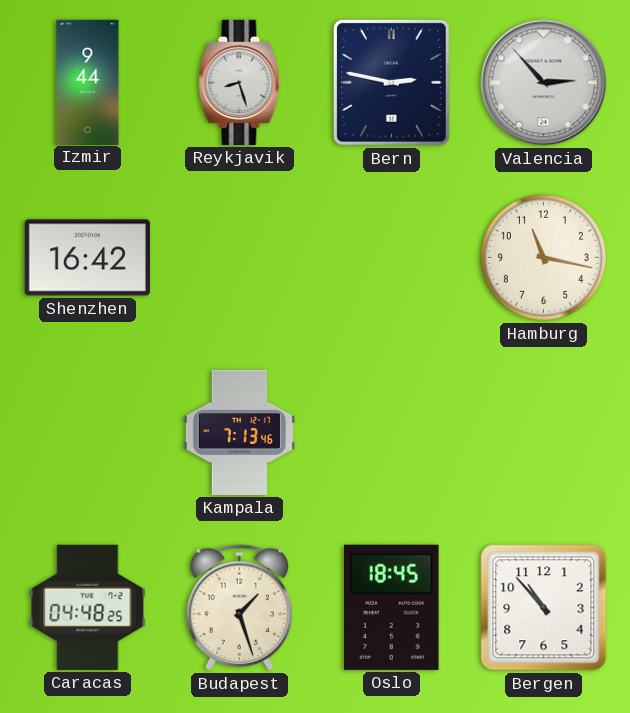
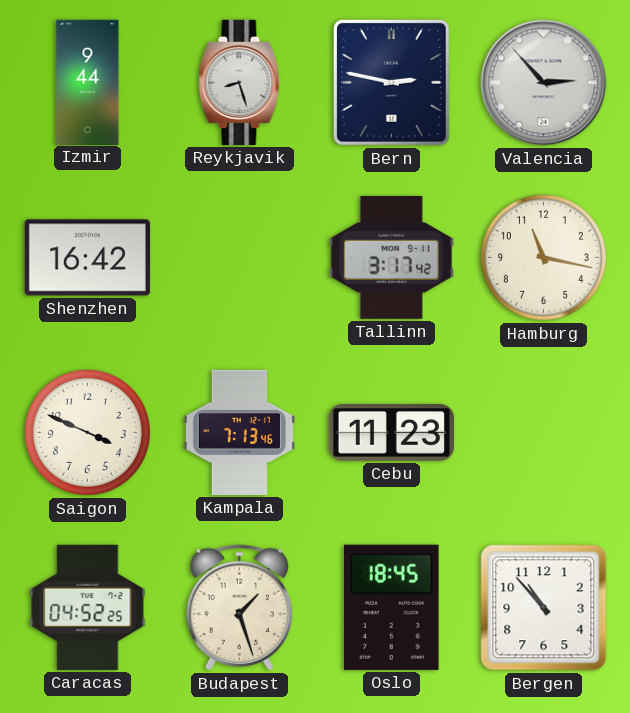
Tallinn: none -> 3:17 (391, 257)
Saigon: none -> 3:49 (87, 432)
Cebu: none -> 11:23 (391, 433)
Caracas: 04:48 -> 04:52 (88, 607)
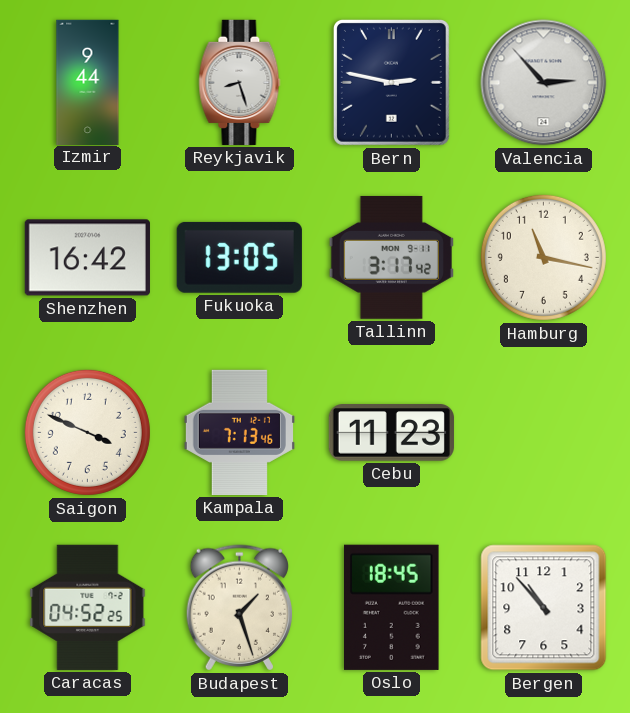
Fukuoka: none -> 13:05 (239, 257)
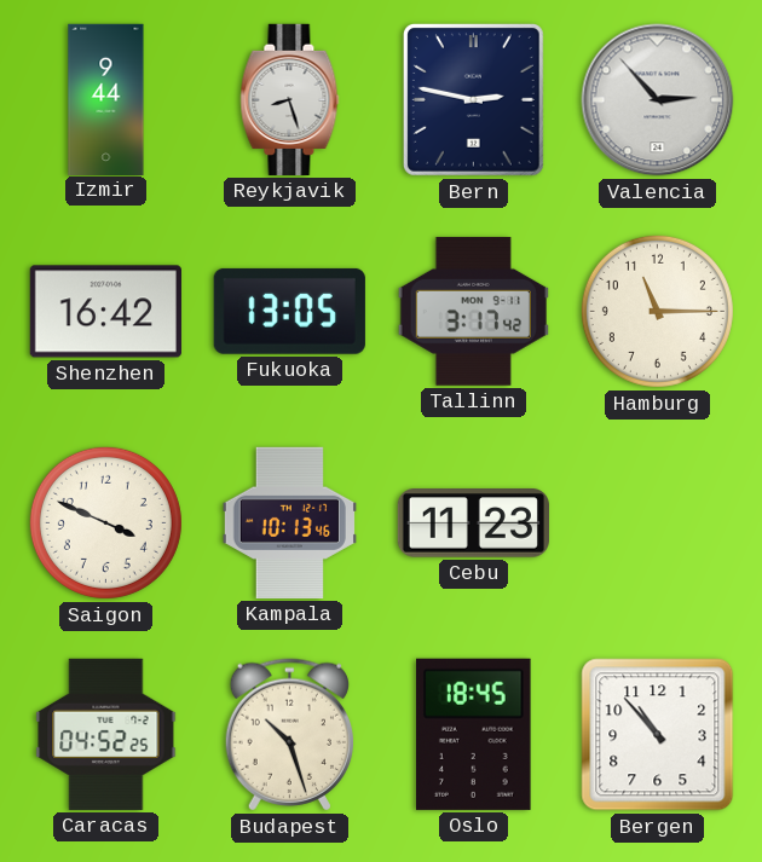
Hamburg: 11:17 -> 11:15 (657, 311)
Kampala: 7:13 -> 10:13 (289, 522)
Budapest: 1:27 -> 10:27 (289, 735)
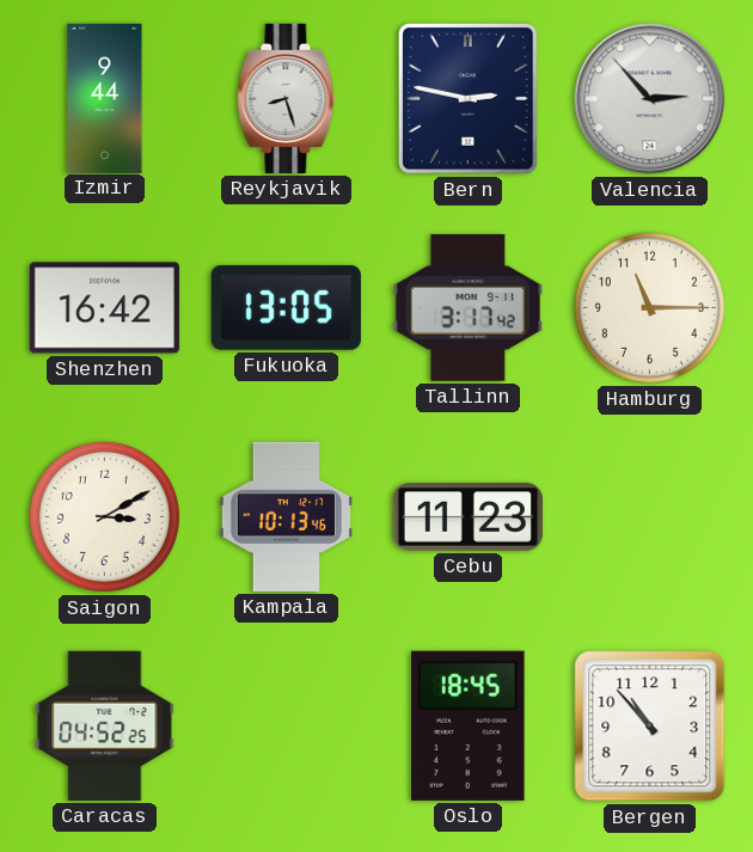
Saigon: 3:49 -> 3:10 (104, 516)
Budapest: 10:27 -> none (289, 735)
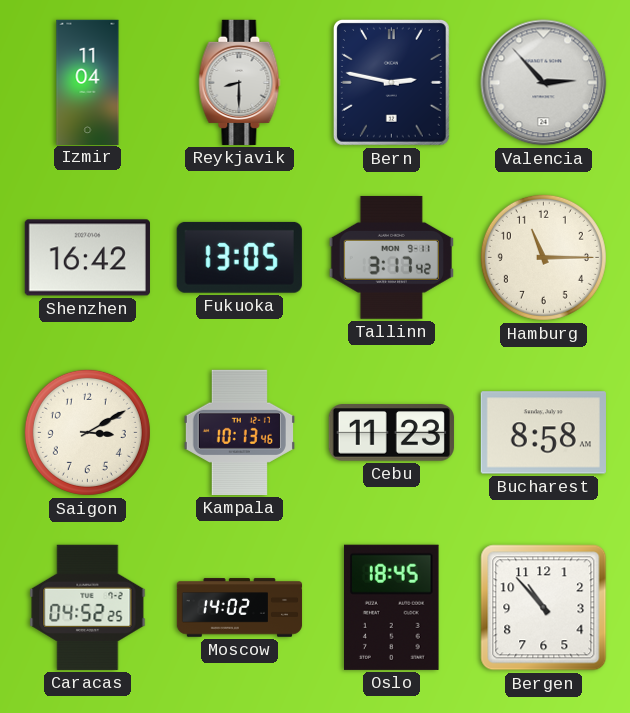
Izmir: 9:44 -> 11:04 (88, 82)
Reykjavik: 8:27 -> 8:30 (240, 82)
Bucharest: none -> 8:58 (543, 433)
Moscow: none -> 14:02 (240, 608)
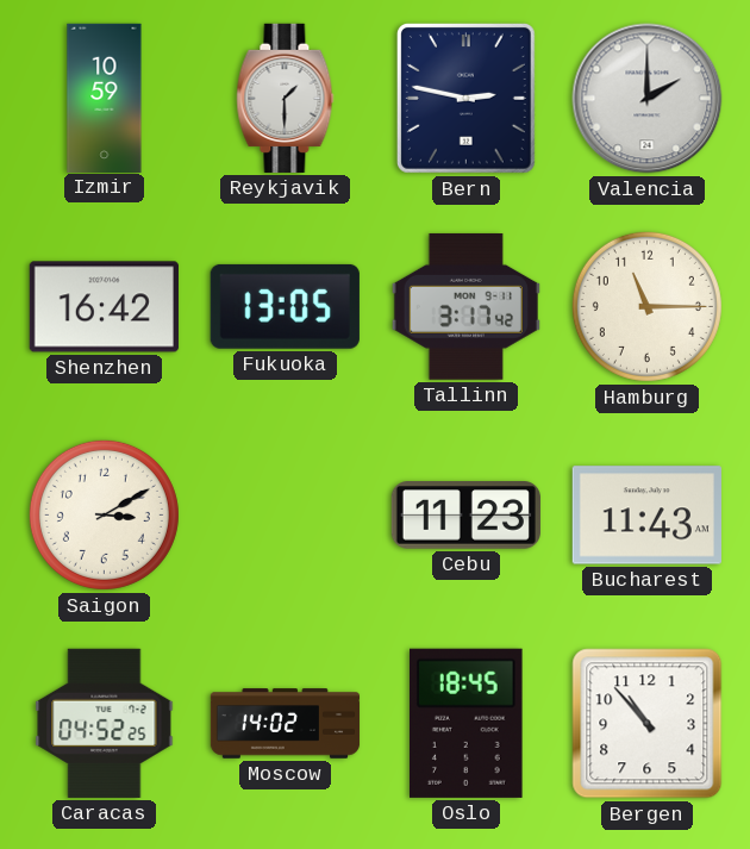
Izmir: 11:04 -> 10:59 (105, 98)
Reykjavik: 8:30 -> 1:30 (286, 98)
Valencia: 2:53 -> 2:00 (648, 99)
Kampala: 10:13 -> none (239, 432)
Bucharest: 8:58 -> 11:43 (646, 516)
